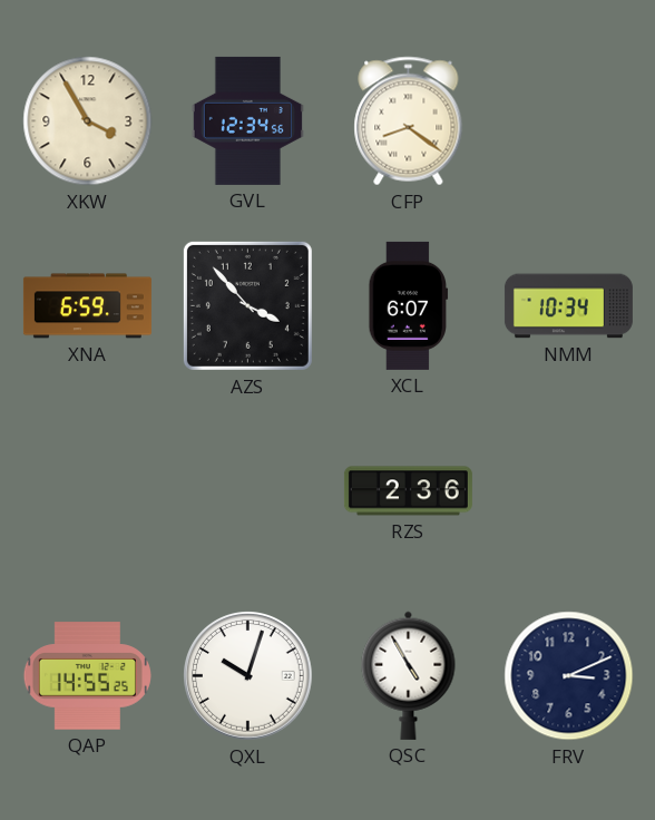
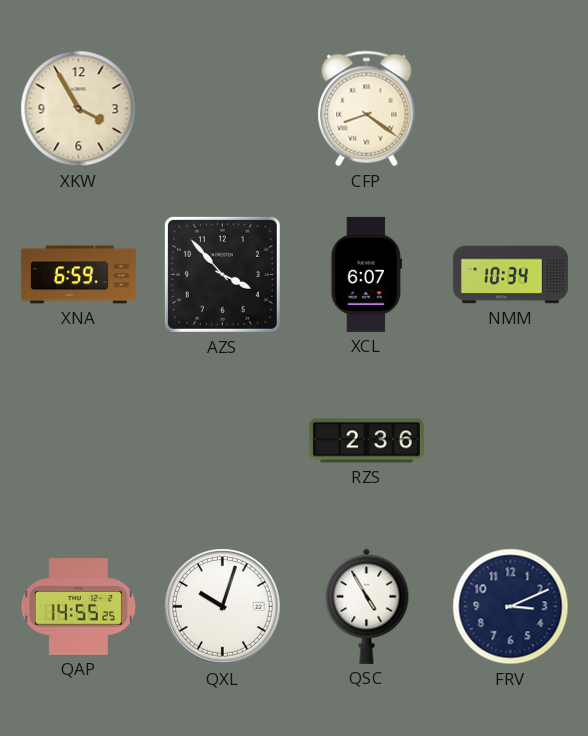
GVL: 12:34 -> none (247, 120)
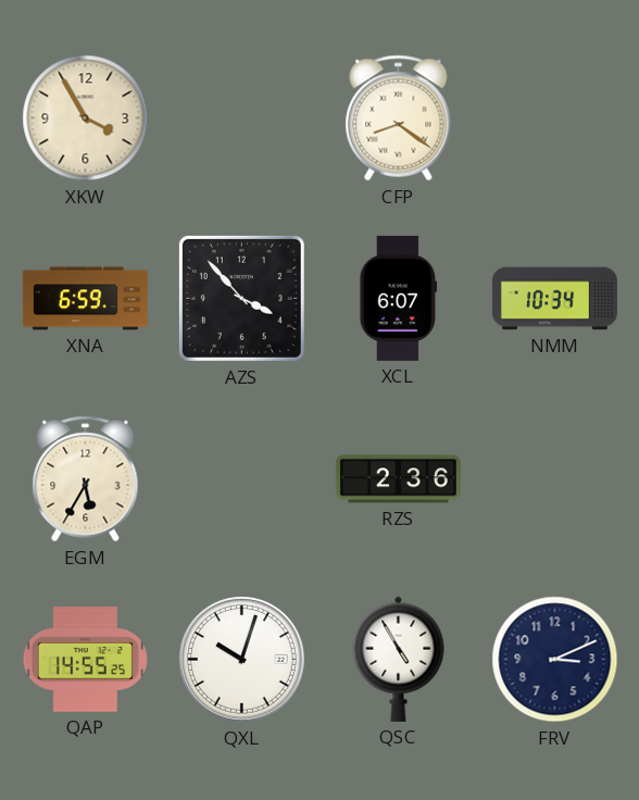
EGM: none -> 5:35 (86, 479)
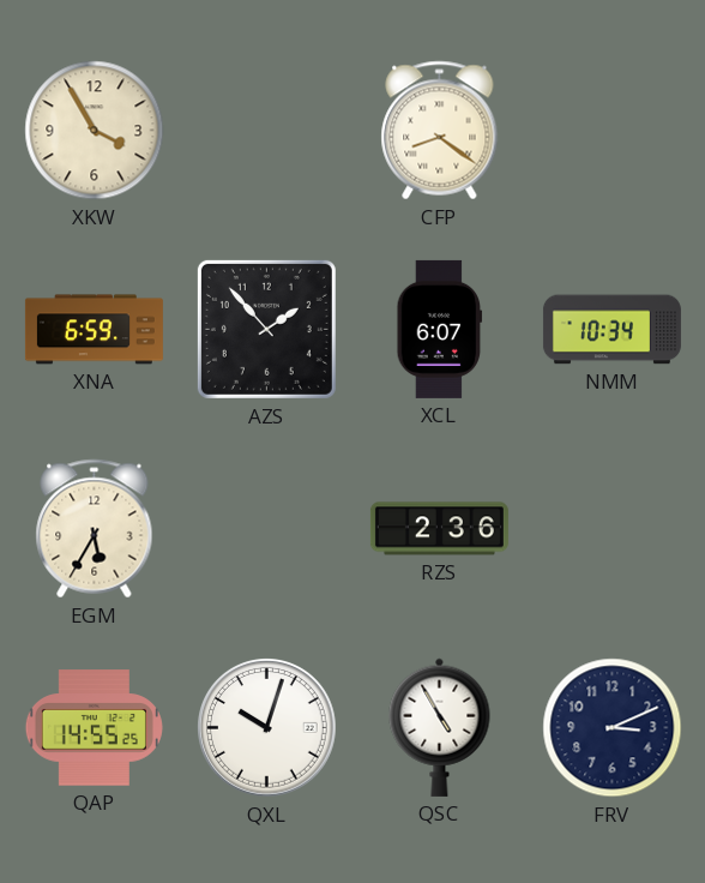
AZS: 3:53 -> 1:53 (266, 329)
